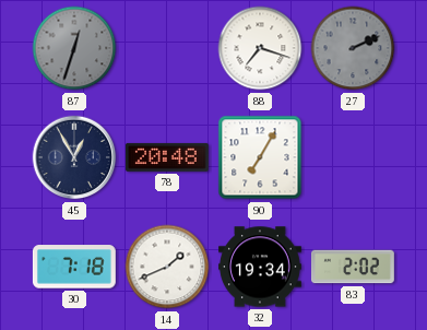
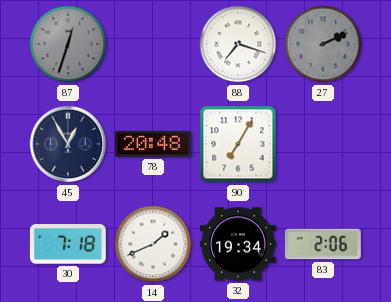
83: 2:02 -> 2:06 (323, 244)
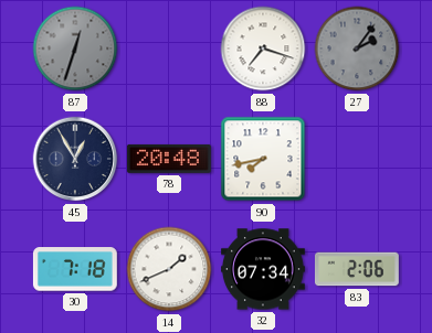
27: 2:11 -> 2:06 (357, 49)
90: 7:05 -> 7:43 (263, 159)
32: 19:34 -> 07:34 (264, 269)
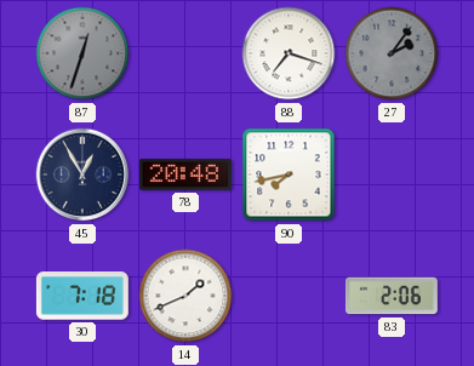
32: 07:34 -> none (264, 269)
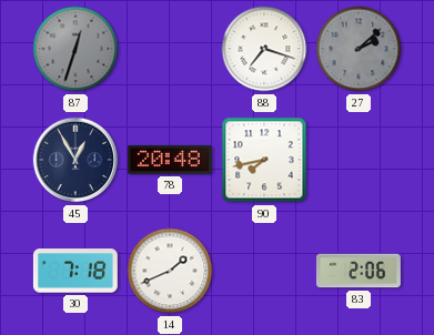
27: 2:06 -> 2:08 (359, 49)
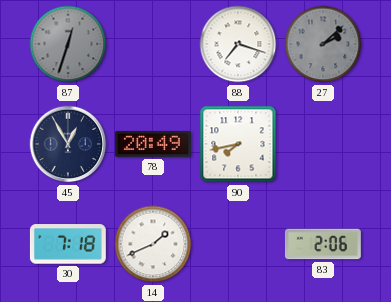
78: 20:48 -> 20:49 (153, 144)
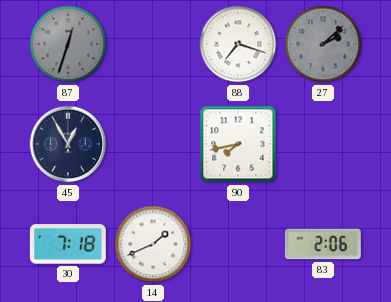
78: 20:49 -> none (153, 144)
